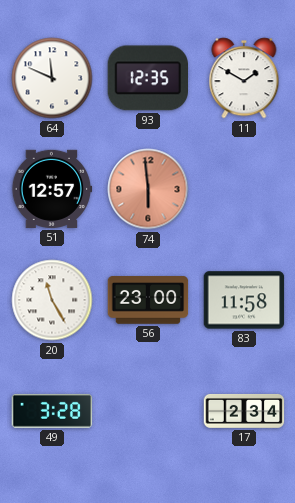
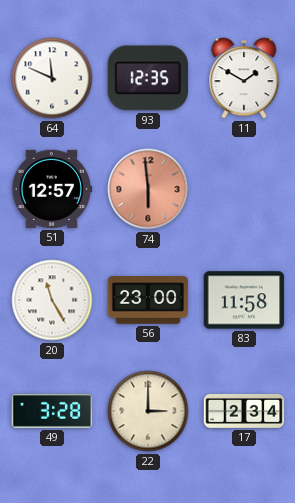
22: none -> 3:00 (148, 411)
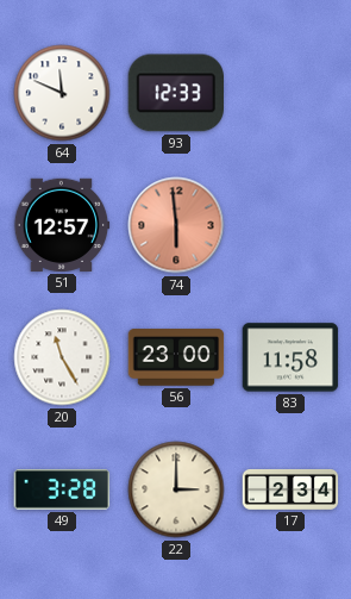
93: 12:35 -> 12:33 (175, 93)
11: 1:50 -> none (244, 78)
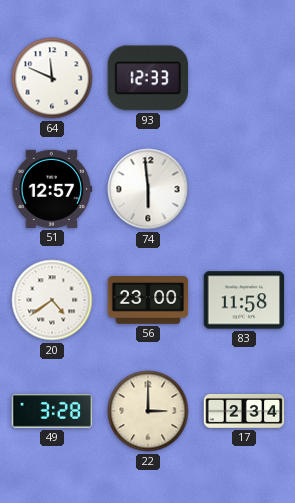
74 dial: salmon -> white (148, 189)
20: 11:25 -> 4:39 (52, 300)
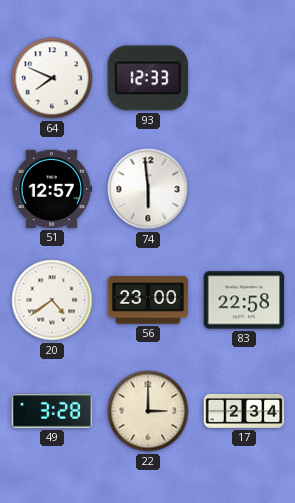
64: 11:49 -> 7:49 (52, 78)
83: 11:58 -> 22:58 (244, 300)
